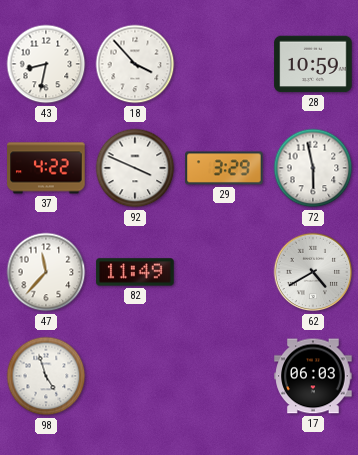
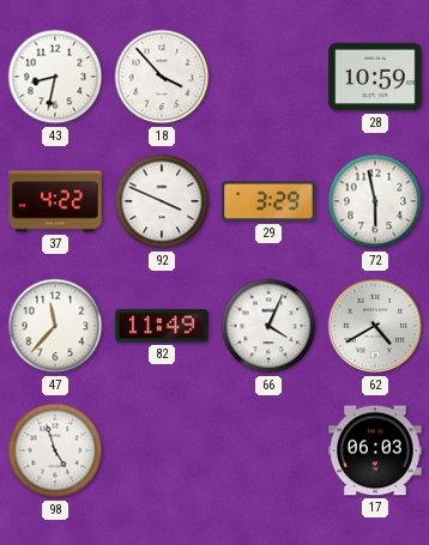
66: none -> 4:04 (268, 326)
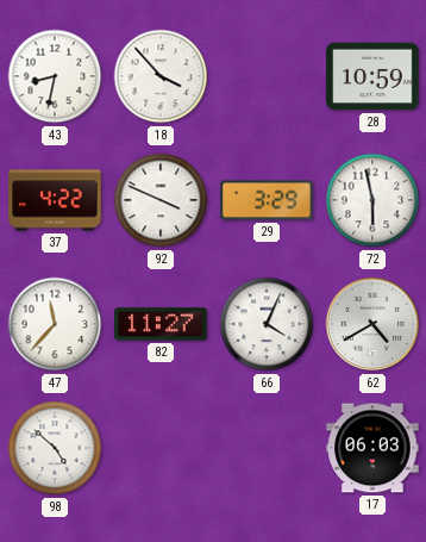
82: 11:49 -> 11:27 (161, 324)
98: 4:57 -> 4:52 (55, 448)
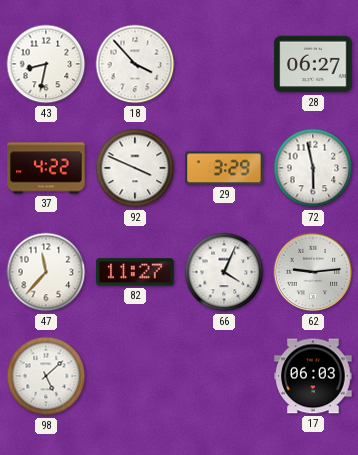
28: 10:59 -> 06:27 (313, 64)
62: 4:40 -> 9:14 (313, 272)
98: 4:52 -> 5:08 (46, 376)
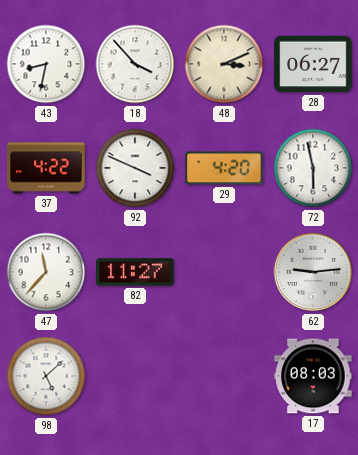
48: none -> 3:11 (224, 64)
29: 3:29 -> 4:20 (224, 168)
66: 4:04 -> none (224, 272)
17: 06:03 -> 08:03 (313, 376)
